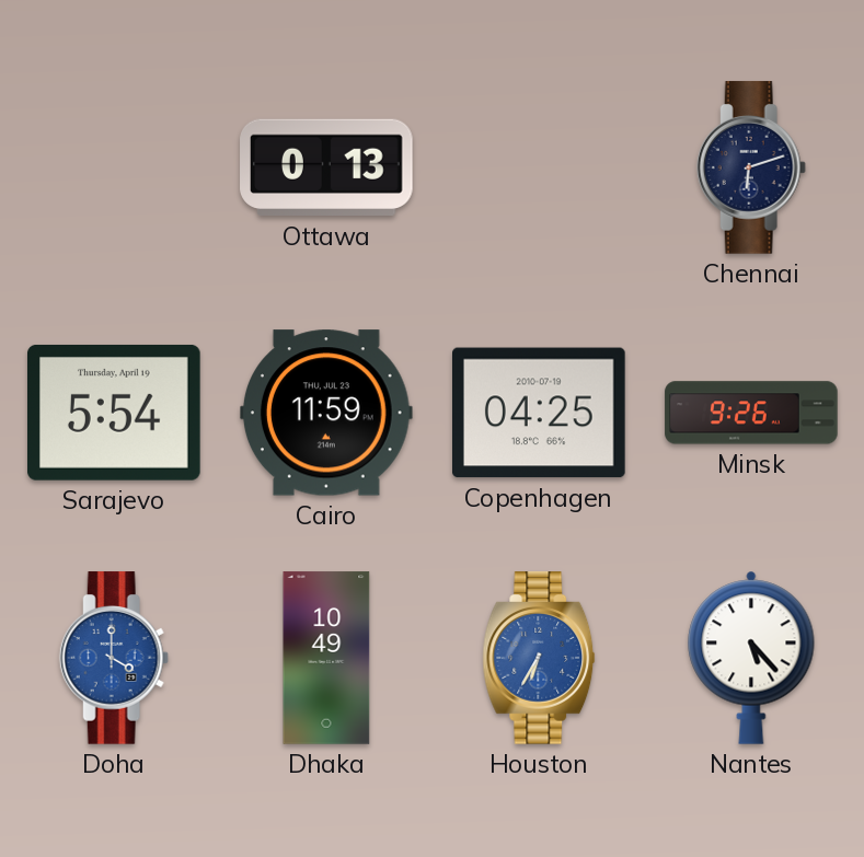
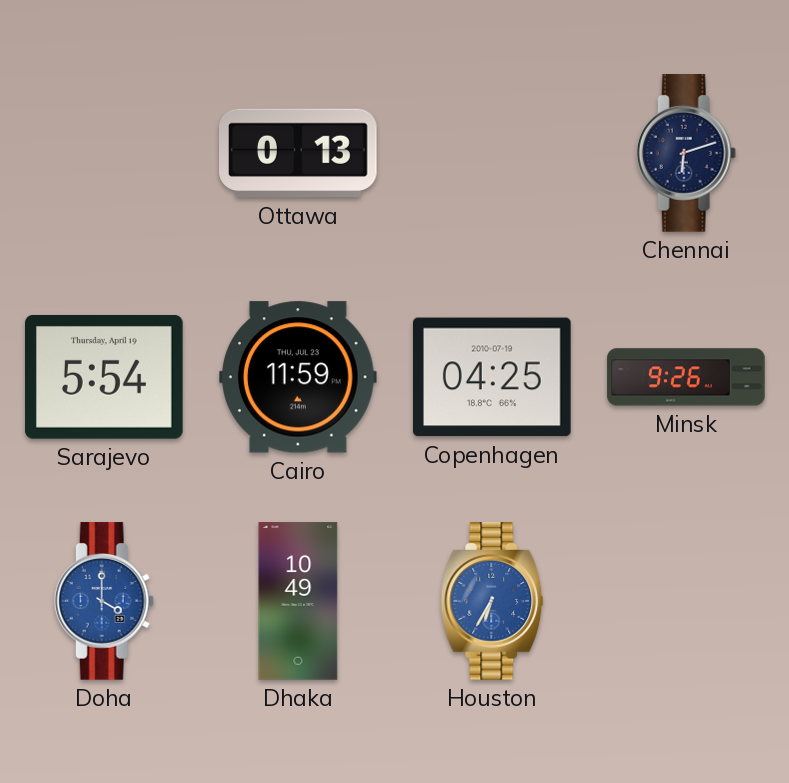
Nantes: 5:23 -> none (751, 658)
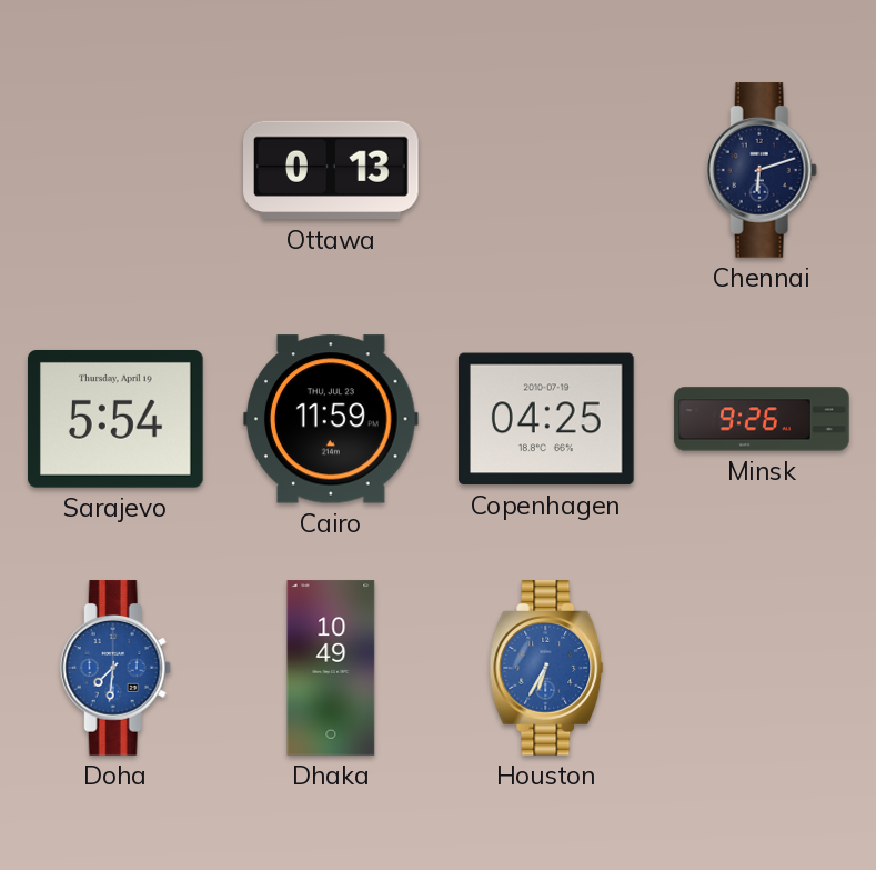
Doha: 4:00 -> 7:31 (115, 668)
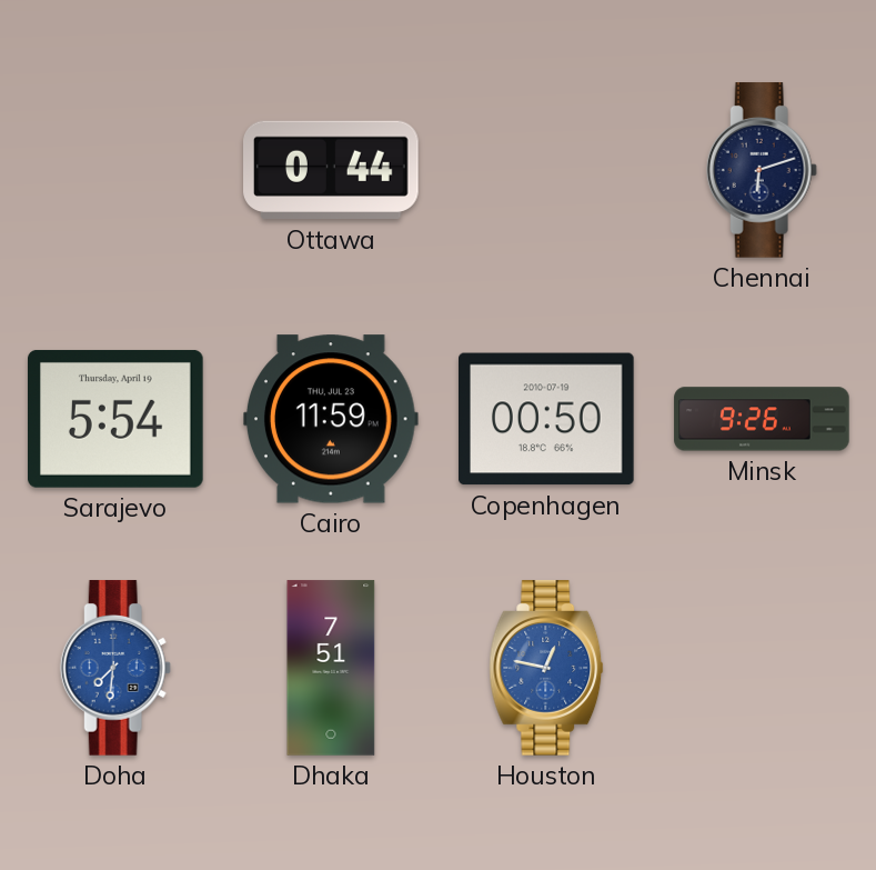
Ottawa: 0:13 -> 0:44 (331, 170)
Copenhagen: 04:25 -> 00:50 (547, 419)
Dhaka: 10:49 -> 7:51 (331, 668)
Houston: 6:35 -> 12:47 (546, 668)
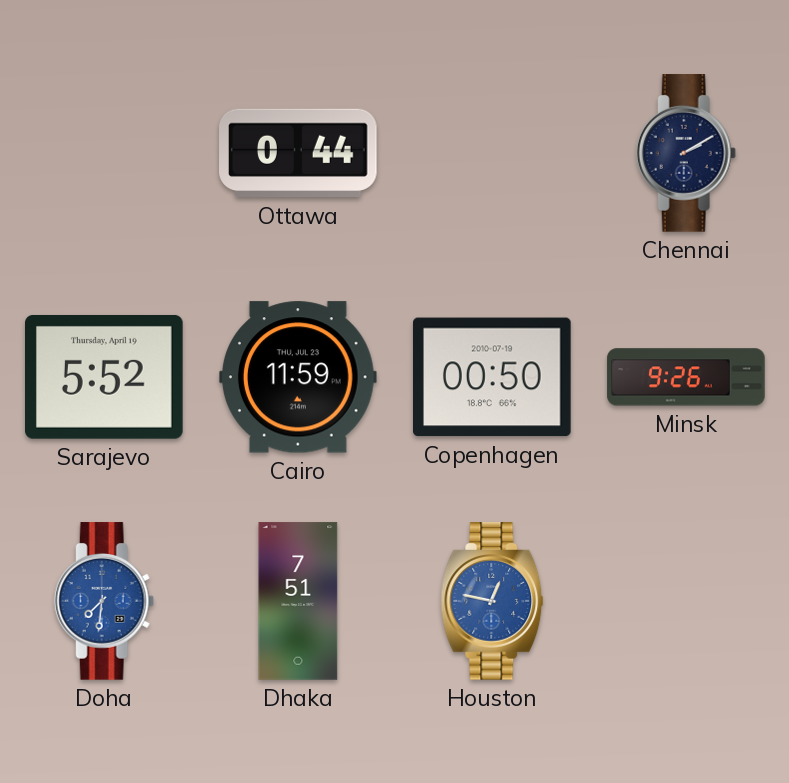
Chennai: 6:12 -> 2:10 (686, 153)
Sarajevo: 5:54 -> 5:52 (105, 377)
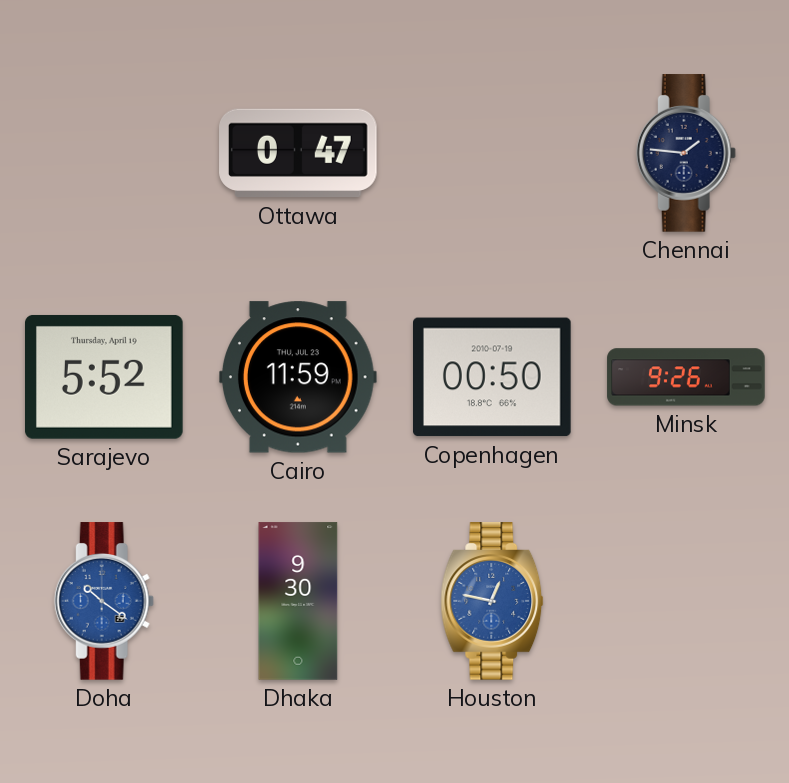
Ottawa: 0:44 -> 0:47 (298, 153)
Chennai: 2:10 -> 1:46 (686, 153)
Doha: 7:31 -> 10:21 (104, 601)
Dhaka: 7:51 -> 9:30 (298, 601)
